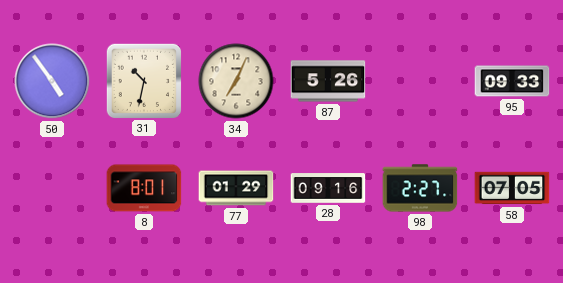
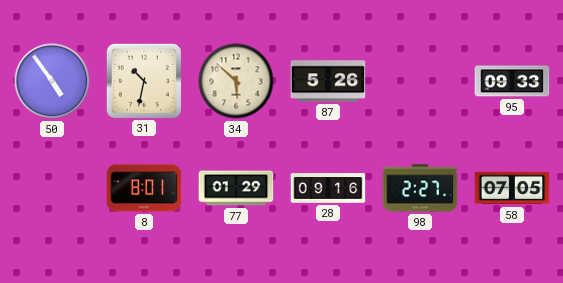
34: 7:04 -> 5:52 (236, 81)
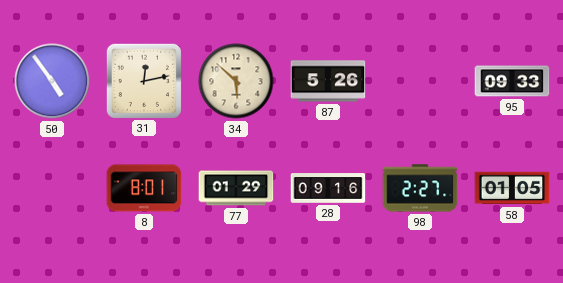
31: 10:32 -> 12:13 (143, 80)
58: 07:05 -> 01:05 (512, 188)
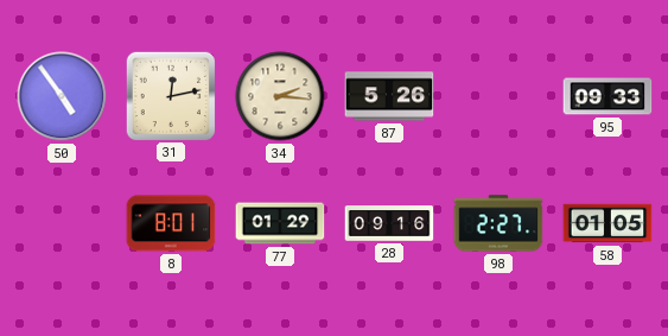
34: 5:52 -> 2:16 (280, 96)
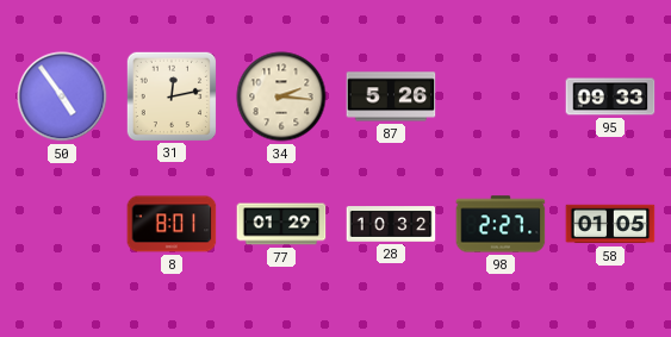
28: 09:16 -> 10:32 (391, 224)
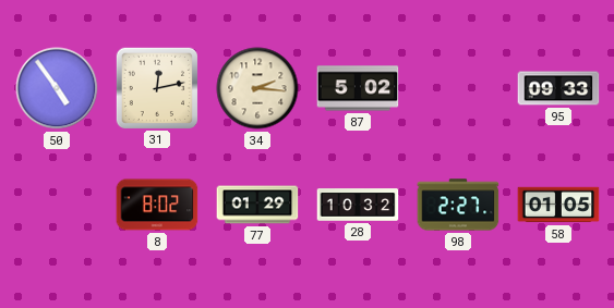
87: 5:26 -> 5:02 (358, 88)
8: 8:01 -> 8:02 (157, 205)
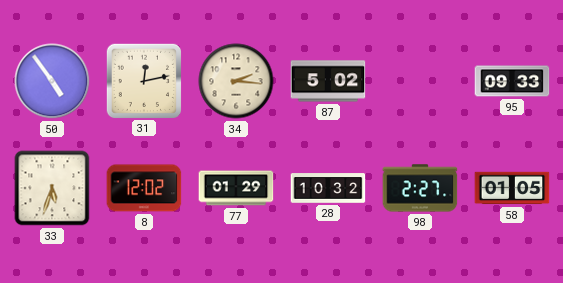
33: none -> 5:33 (52, 188)
8: 8:02 -> 12:02 (144, 188)
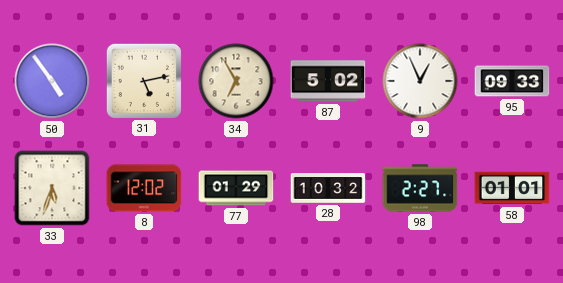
31: 12:13 -> 5:13 (143, 80)
34: 2:16 -> 6:55 (236, 81)
9: none -> 12:56 (420, 81)
58: 01:05 -> 01:01 (512, 188)
